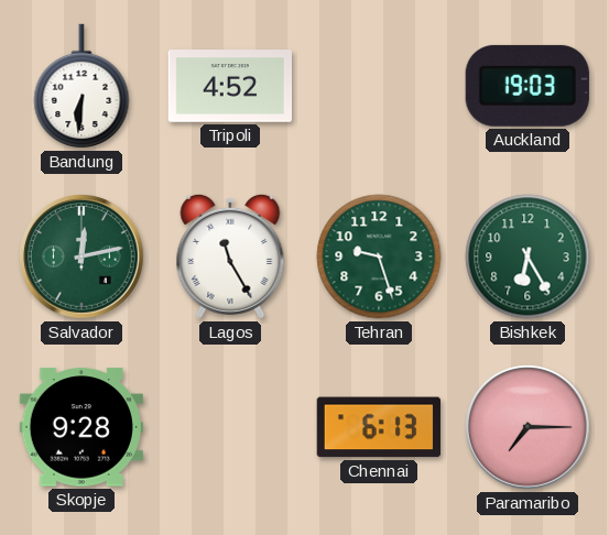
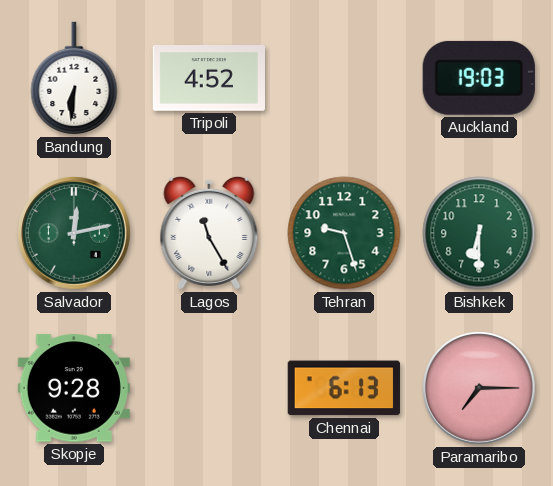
Bishkek: 6:25 -> 6:30 (479, 233)
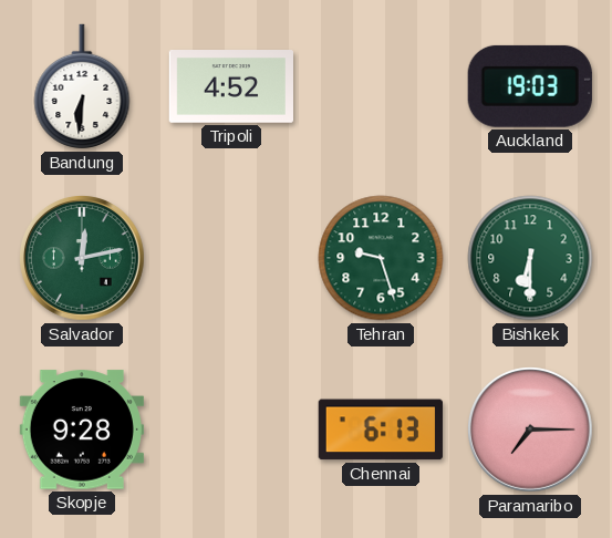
Lagos: 11:25 -> none (209, 233)
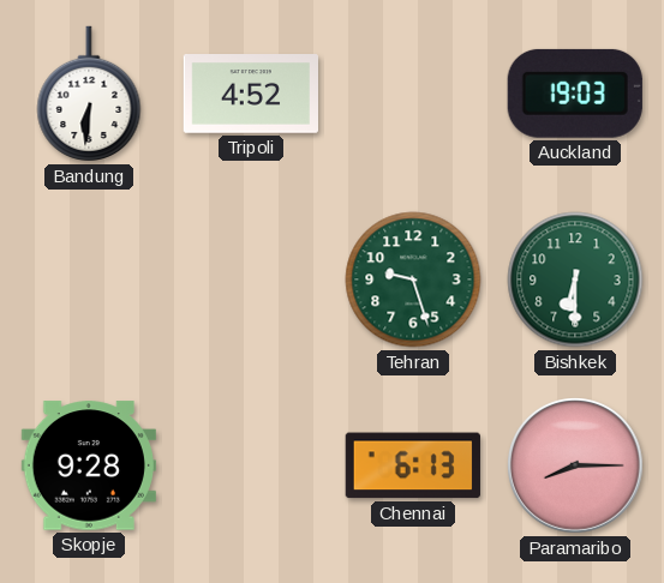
Salvador: 12:13 -> none (83, 259)
Paramaribo: 7:15 -> 8:15 (576, 467)
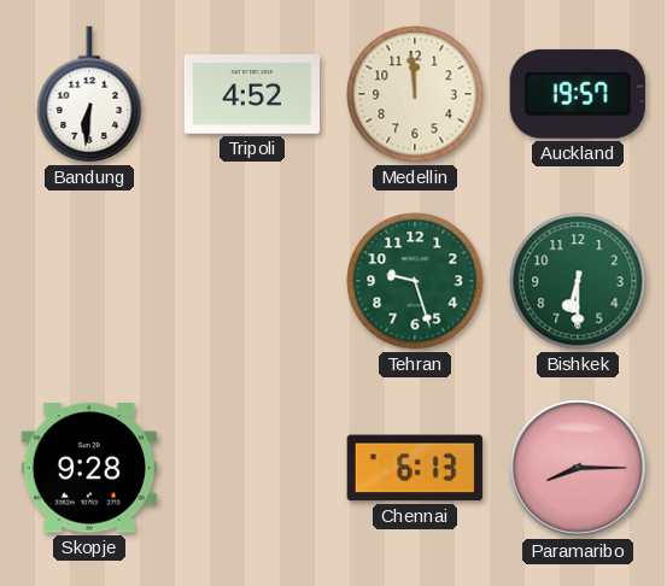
Medellin: none -> 11:59 (415, 94)
Auckland: 19:03 -> 19:57 (578, 94)
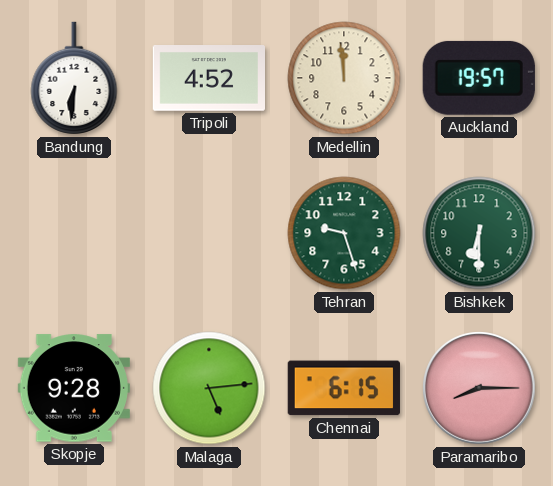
Malaga: none -> 5:14 (209, 388)
Chennai: 6:13 -> 6:15 (344, 388)
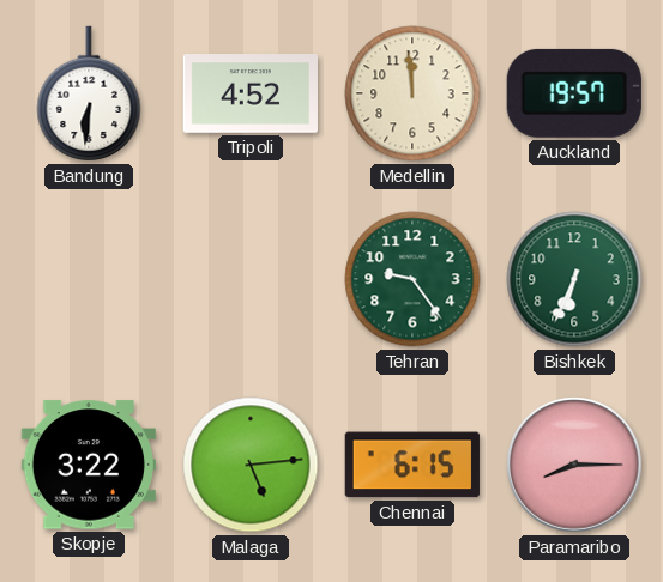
Tehran: 9:27 -> 9:24 (412, 279)
Bishkek: 6:30 -> 6:34 (574, 279)
Skopje: 9:28 -> 3:22 (89, 465)
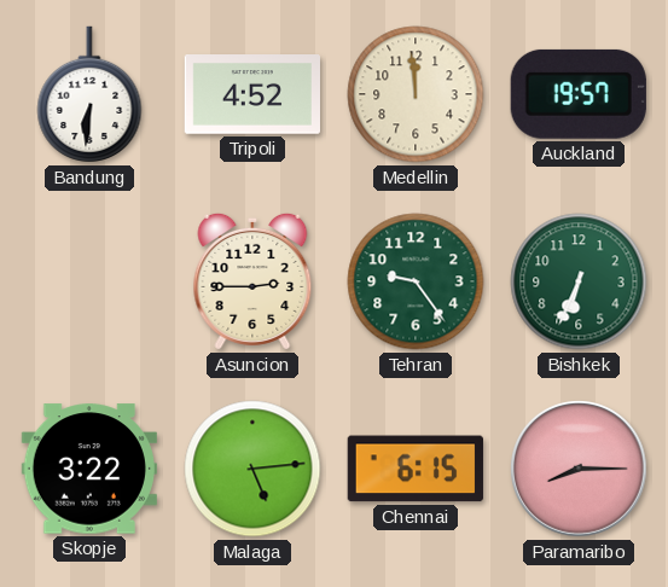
Asuncion: none -> 2:45 (252, 281)
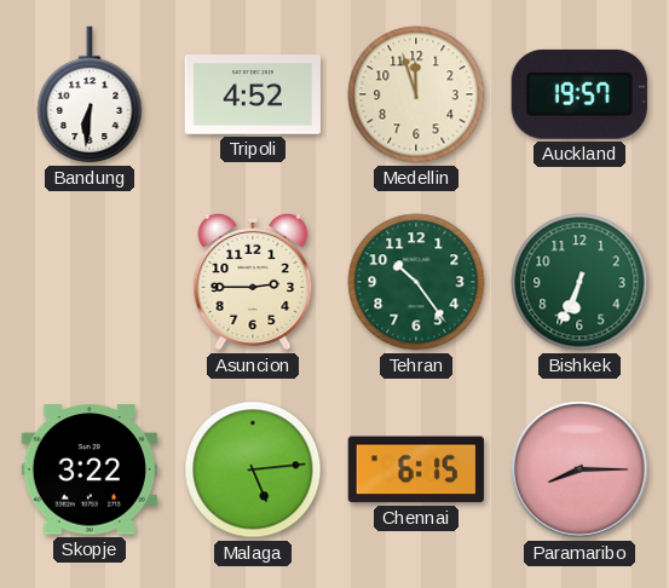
Medellin: 11:59 -> 11:57 (416, 94)
Tehran: 9:24 -> 10:24 (416, 282)
